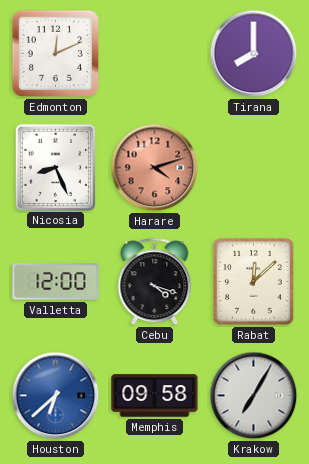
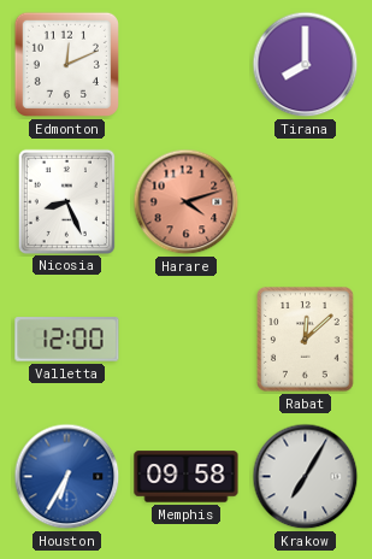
Cebu: 4:18 -> none (155, 282)
Houston: 6:38 -> 6:35 (67, 477)
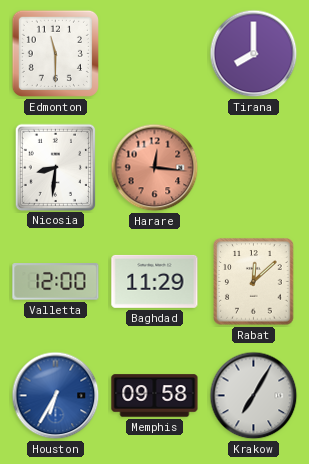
Edmonton: 12:11 -> 11:30 (55, 53)
Nicosia: 8:26 -> 8:31 (55, 167)
Harare: 4:12 -> 12:16 (155, 168)
Baghdad: none -> 11:29 (155, 281)
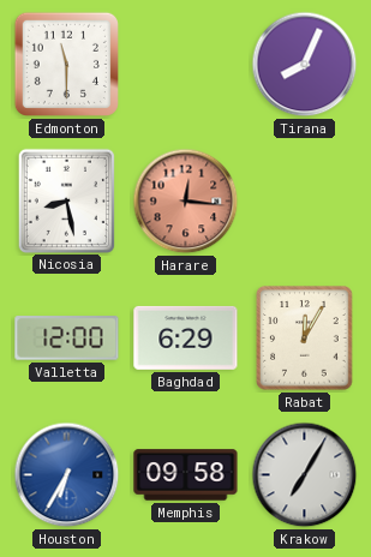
Tirana: 8:00 -> 8:04 (305, 65)
Nicosia: 8:31 -> 8:28 (66, 200)
Baghdad: 11:29 -> 6:29 (186, 337)
Rabat: 12:08 -> 12:05 (305, 339)
